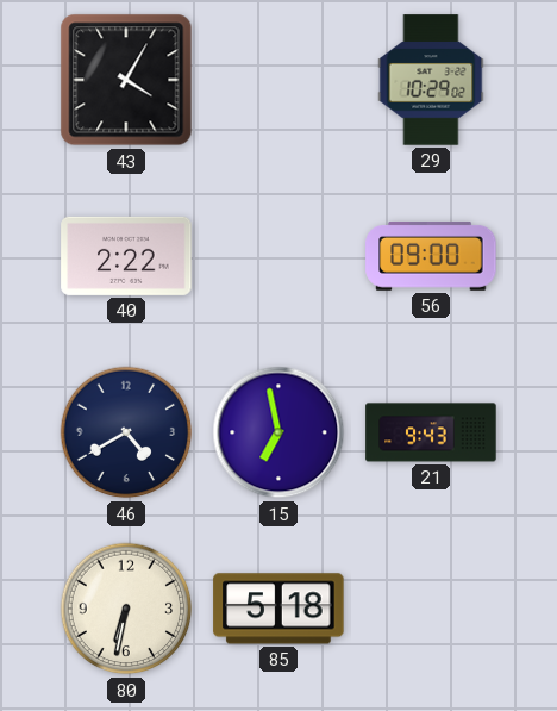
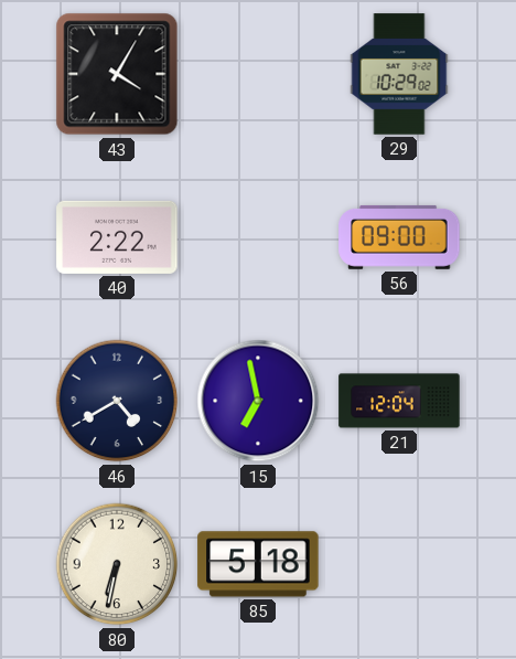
21: 9:43 -> 12:04 (399, 401)
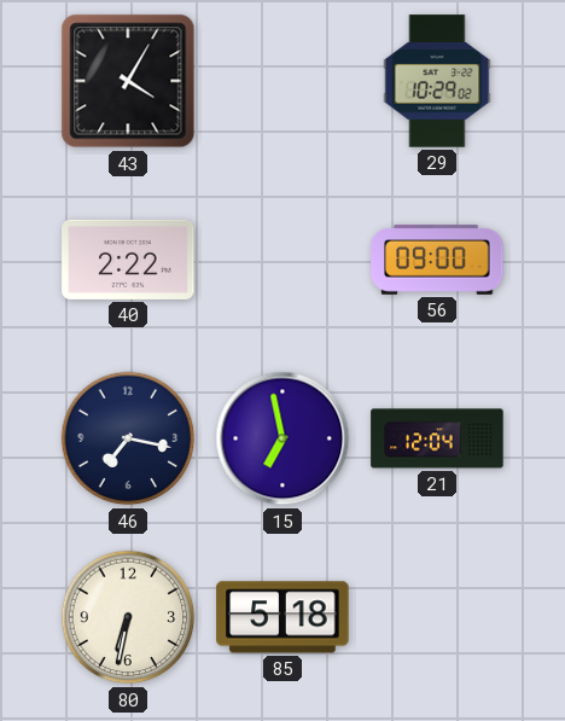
46: 4:40 -> 7:17 (128, 438)
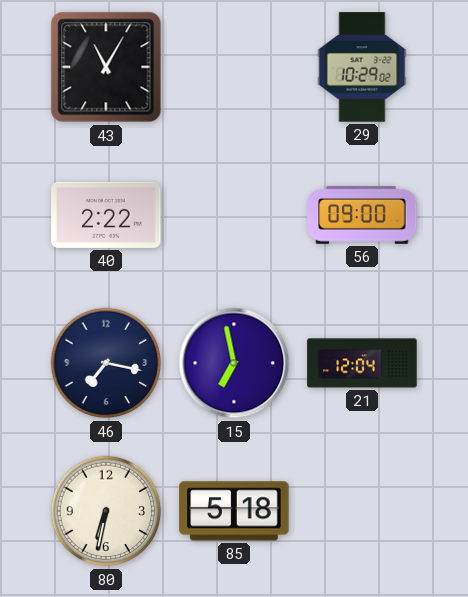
43: 4:05 -> 11:05 (106, 67)
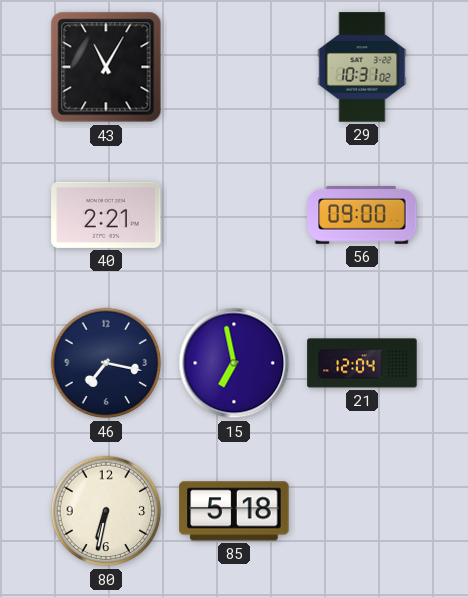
29: 10:29 -> 10:31 (362, 67)
40: 2:22 -> 2:21 (106, 215)
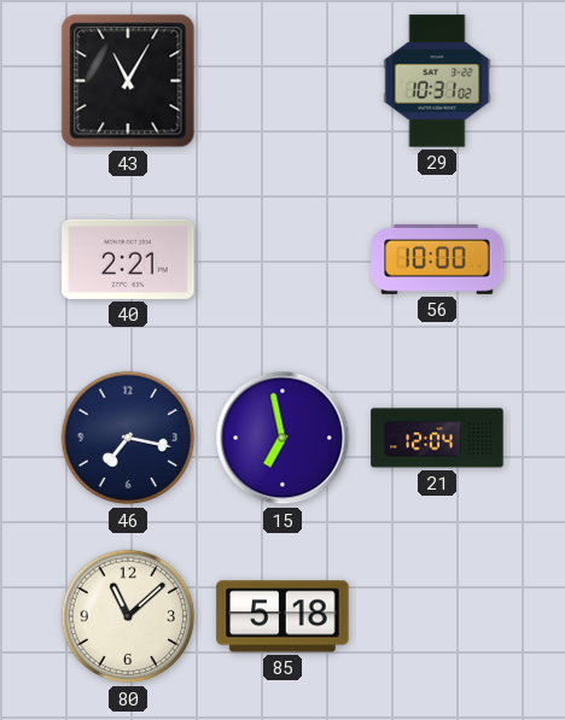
56: 09:00 -> 10:00 (437, 259)
80: 6:32 -> 11:08 (128, 616)
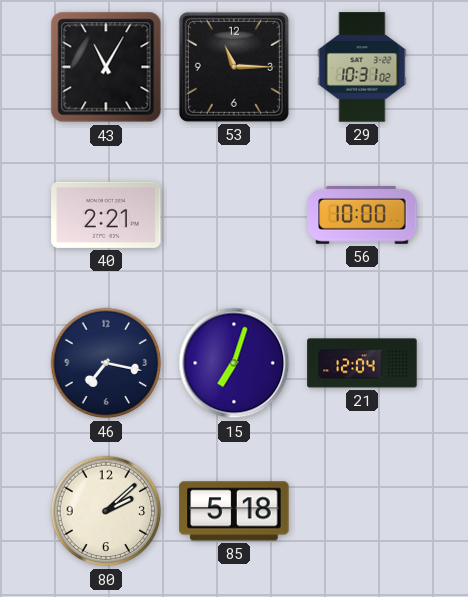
53: none -> 11:15 (234, 67)
15: 6:58 -> 7:03 (234, 363)
80: 11:08 -> 2:08 (106, 511)
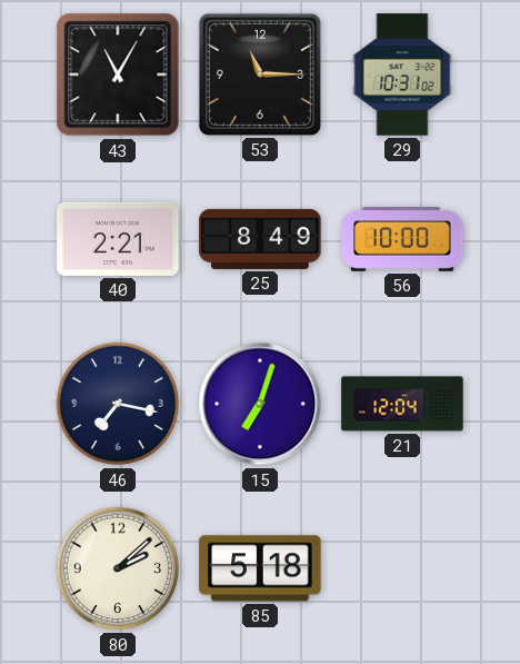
25: none -> 8:49 (260, 239)
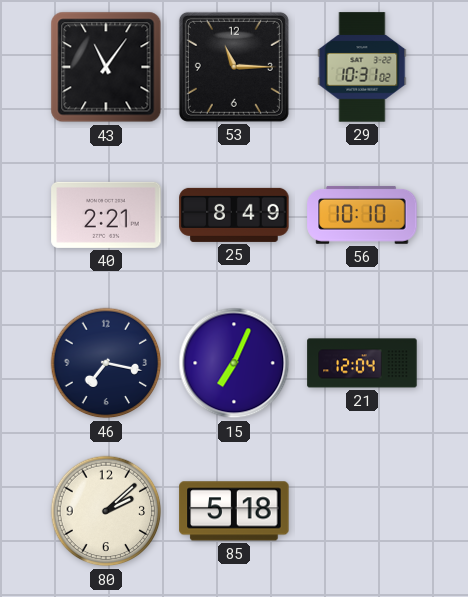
43: 11:05 -> 11:06 (106, 67)
56: 10:00 -> 10:10 (362, 215)
15: 7:03 -> 7:04 (234, 363)
